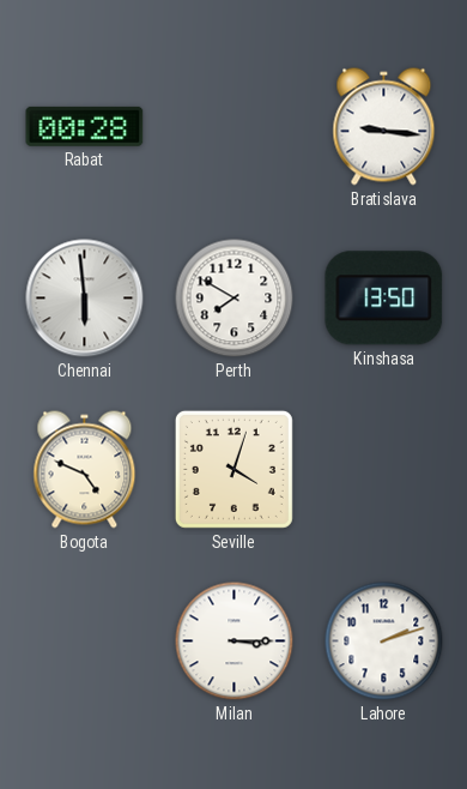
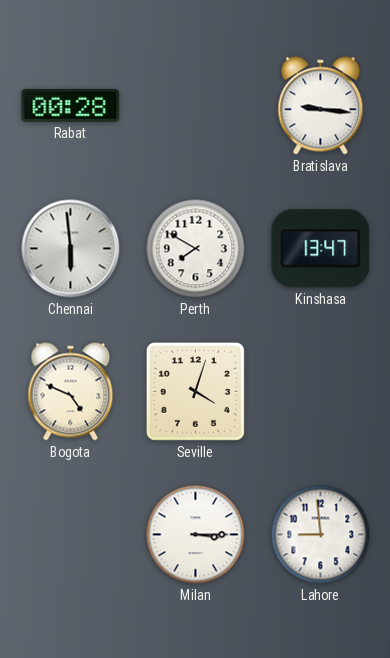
Kinshasa: 13:50 -> 13:47 (321, 249)
Lahore: 2:12 -> 8:59 (321, 535)
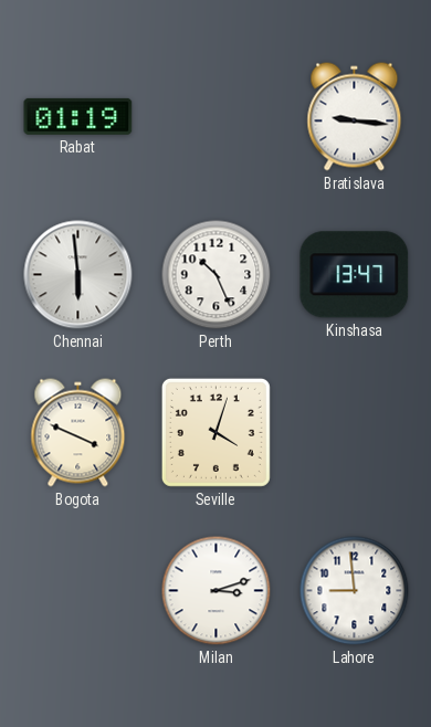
Rabat: 00:28 -> 01:19 (78, 116)
Perth: 7:50 -> 10:26 (217, 275)
Bogota: 4:49 -> 3:49 (78, 433)
Milan: 3:15 -> 3:12 (217, 591)
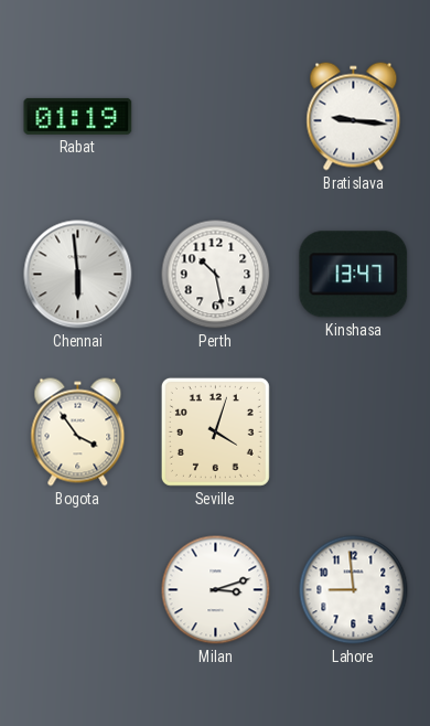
Perth: 10:26 -> 10:28 (216, 275)
Bogota: 3:49 -> 3:54 (78, 433)
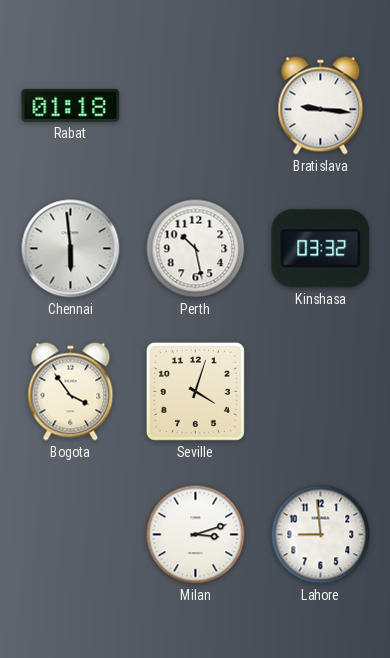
Rabat: 01:19 -> 01:18 (71, 105)
Kinshasa: 13:47 -> 03:32 (321, 249)
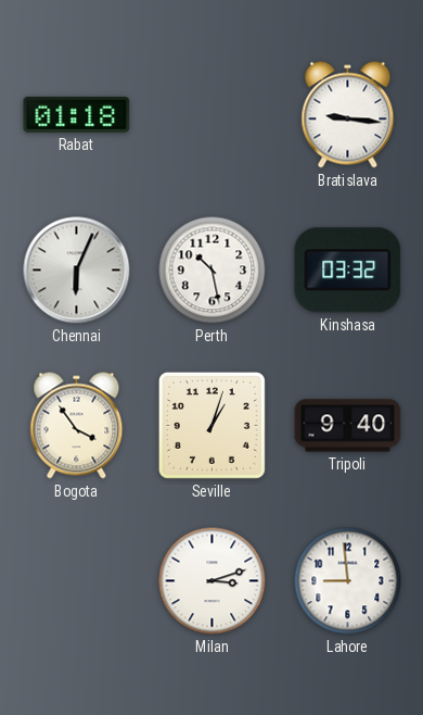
Chennai: 5:59 -> 6:04 (77, 271)
Seville: 4:03 -> 1:03 (211, 425)
Tripoli: none -> 9:40 (348, 426)
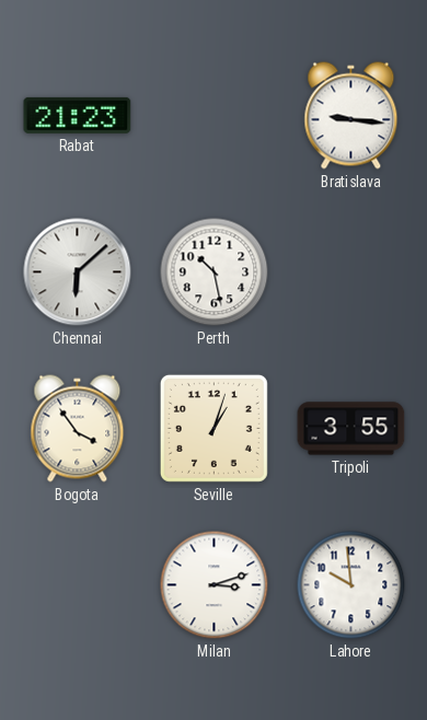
Rabat: 01:18 -> 21:23 (78, 115)
Chennai: 6:04 -> 6:08 (78, 272)
Kinshasa: 03:32 -> none (348, 271)
Tripoli: 9:40 -> 3:55 (351, 429)
Lahore: 8:59 -> 9:59 (351, 585)
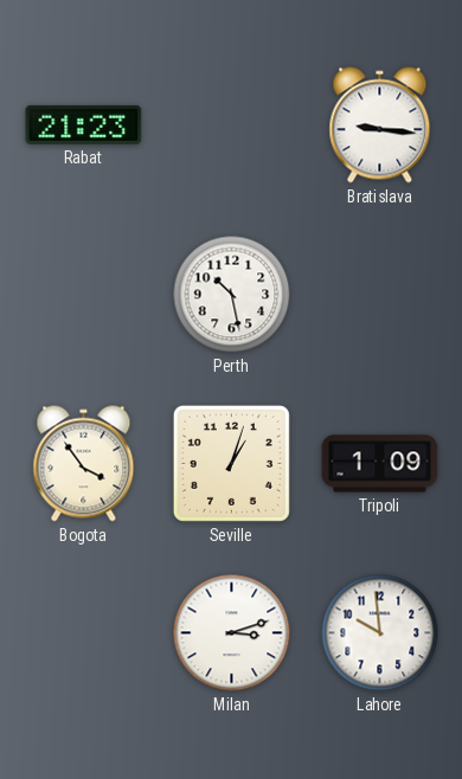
Chennai: 6:08 -> none (78, 272)
Tripoli: 3:55 -> 1:09 (380, 464)
